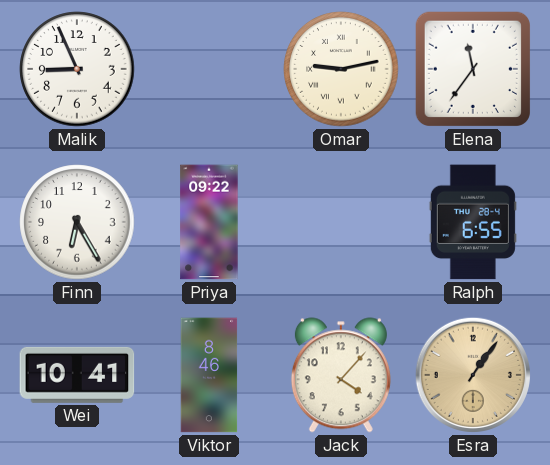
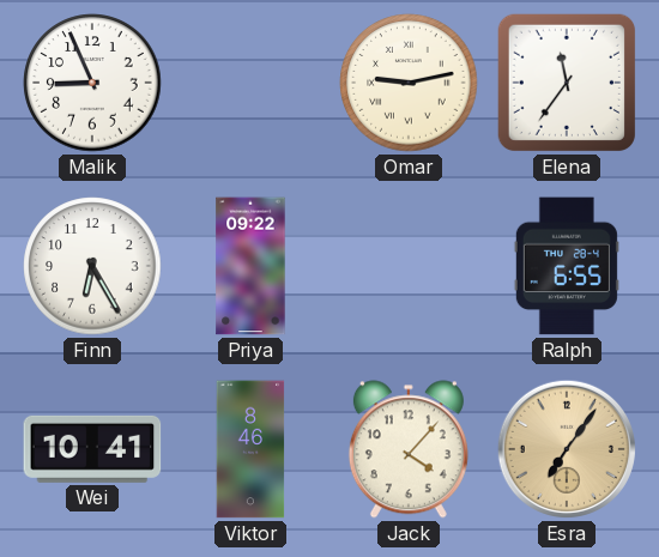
Esra: 1:06 -> 7:06 (567, 449)
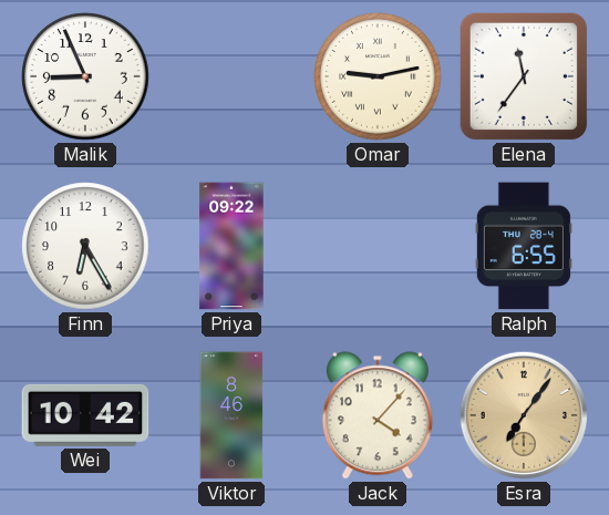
Wei: 10:41 -> 10:42 (85, 415)
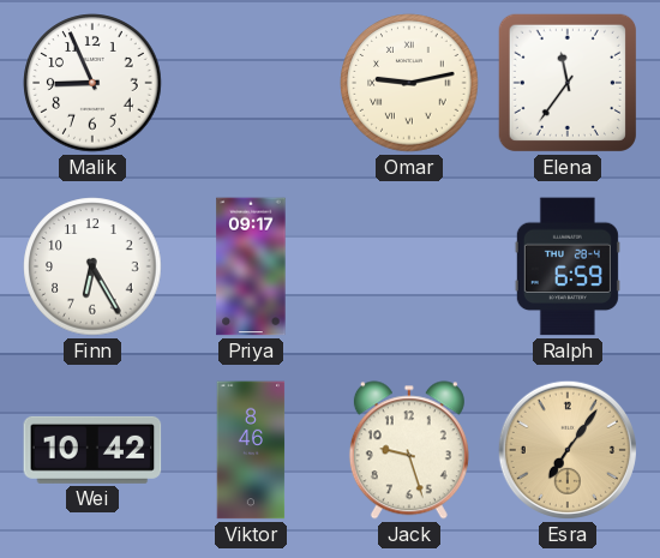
Priya: 09:22 -> 09:17 (251, 266)
Ralph: 6:55 -> 6:59 (568, 266)
Jack: 4:07 -> 9:27 (409, 450)
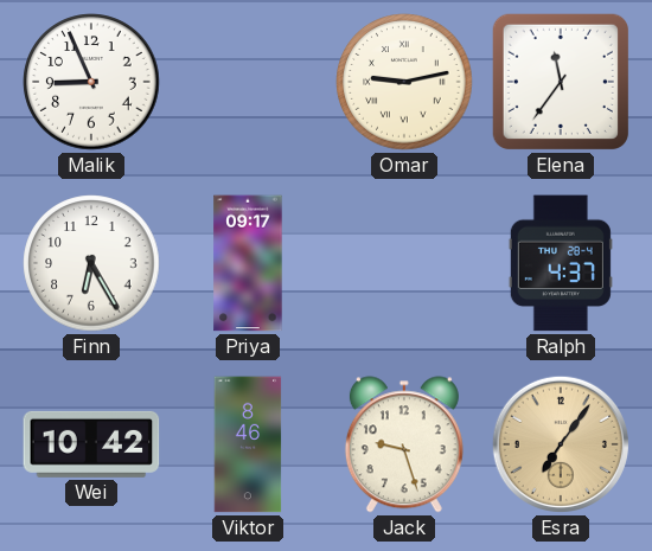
Ralph: 6:59 -> 4:37 (561, 263)
